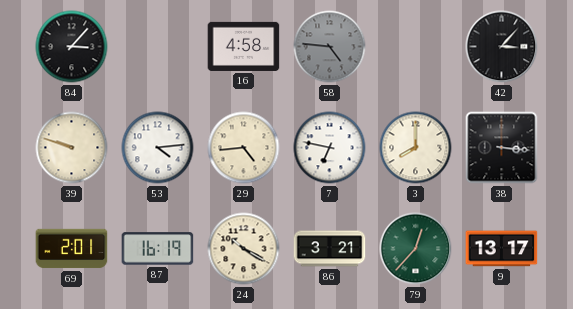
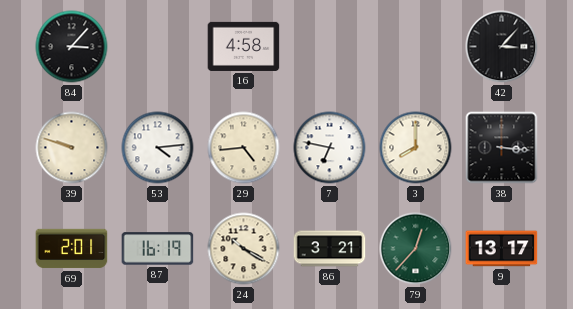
58: 4:46 -> none (330, 47)
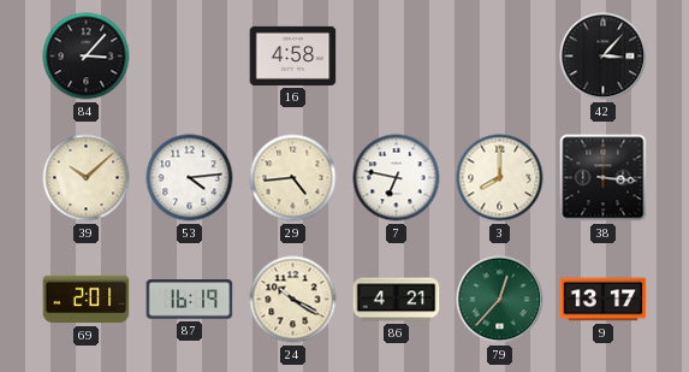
39: 9:48 -> 10:08 (87, 178)
86: 3:21 -> 4:21 (397, 300)
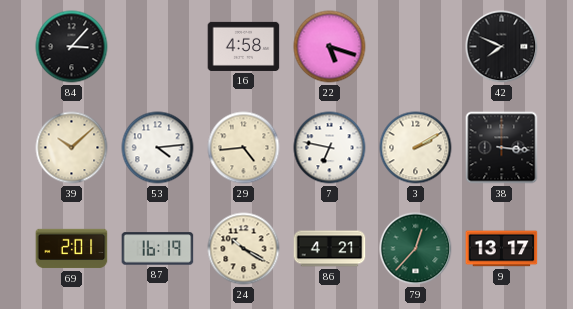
22: none -> 5:18 (330, 47)
42: 3:07 -> 7:49 (502, 47)
3: 8:00 -> 2:10 (416, 148)
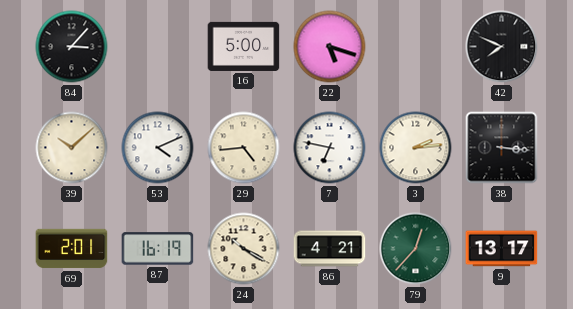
16: 4:58 -> 5:00 (244, 46)
53: 4:14 -> 4:11 (158, 148)
3: 2:10 -> 2:14 (416, 148)
